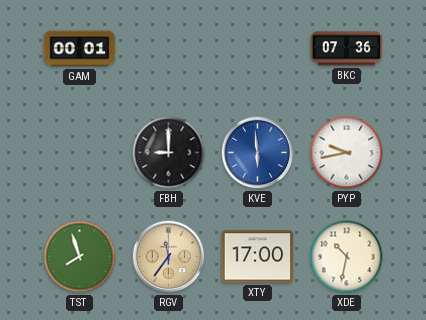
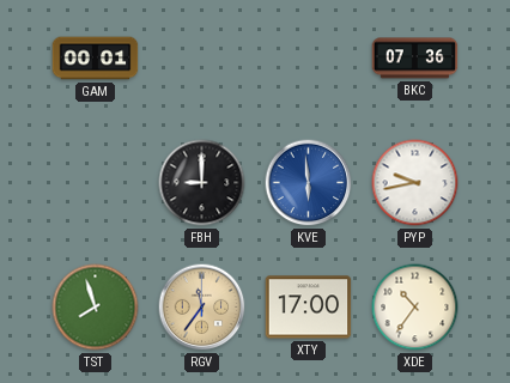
XDE: 10:32 -> 10:36 (415, 308)
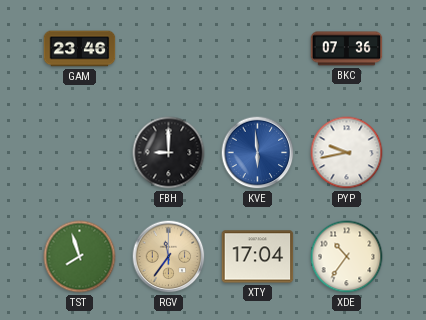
GAM: 00:01 -> 23:46 (80, 49)
XTY: 17:00 -> 17:04 (258, 257)
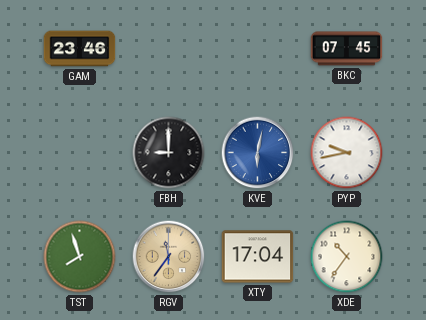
BKC: 07:36 -> 07:45 (347, 49)
KVE: 5:59 -> 6:02 (258, 153)
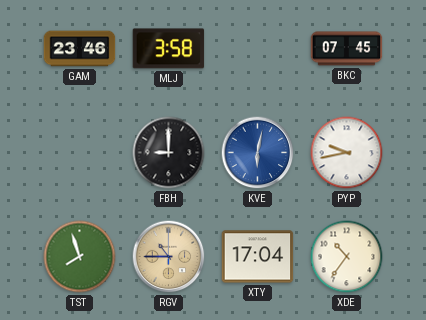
MLJ: none -> 3:58 (169, 49)
RGV: 11:36 -> 10:45 (169, 257)
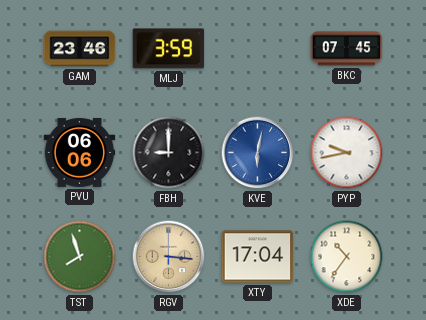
MLJ: 3:58 -> 3:59 (169, 49)
PVU: none -> 06:06 (80, 152)
RGV: 10:45 -> 3:16 (169, 257)
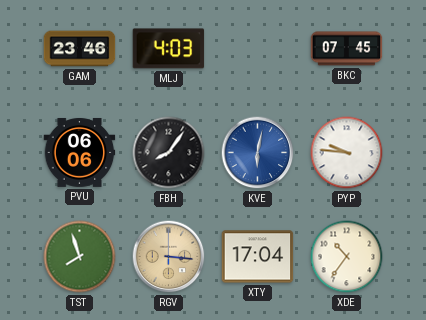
MLJ: 3:59 -> 4:03 (169, 49)
FBH: 9:00 -> 8:06 (169, 153)
PYP: 9:43 -> 9:46 (347, 153)
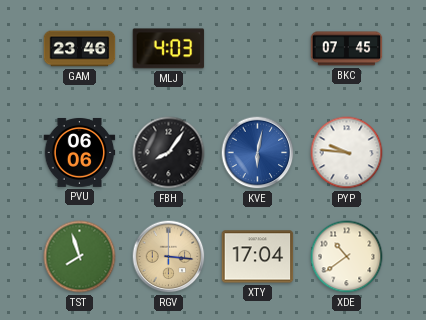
XDE: 10:36 -> 10:39 (347, 257)
